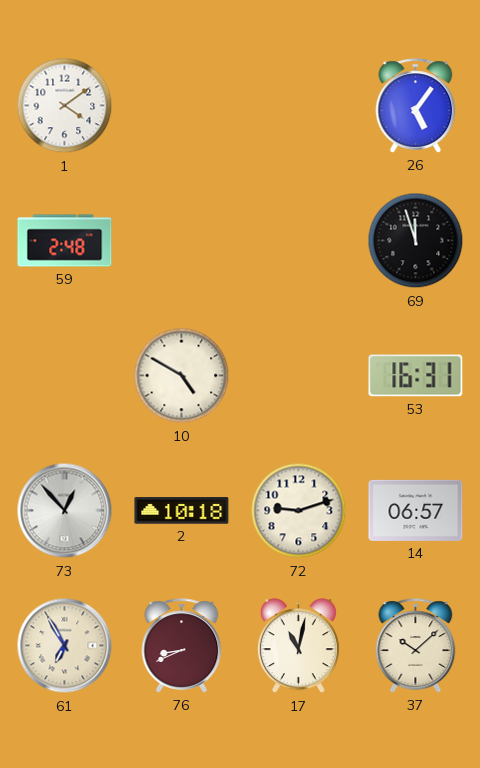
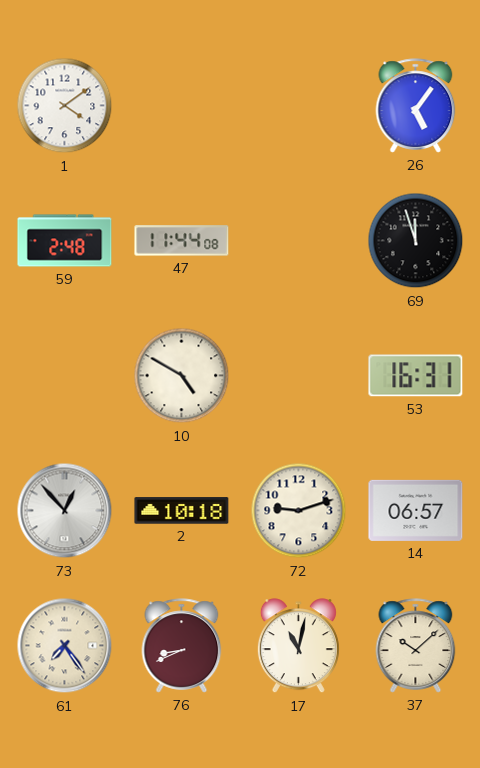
47: none -> 11:44 (182, 241)
61: 6:55 -> 7:24 (65, 646)
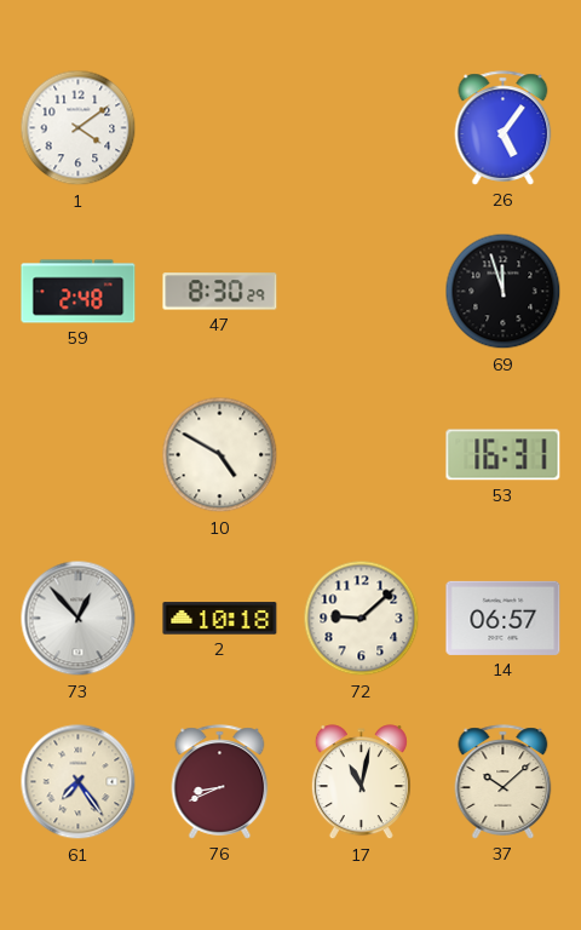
47: 11:44 -> 8:30 (220, 292)
72: 9:12 -> 9:08 (362, 619)
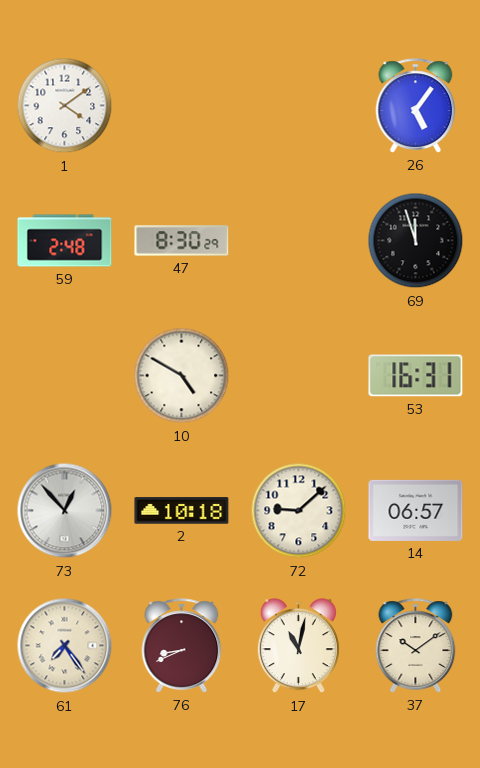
37: 10:08 -> 10:09 (416, 646)
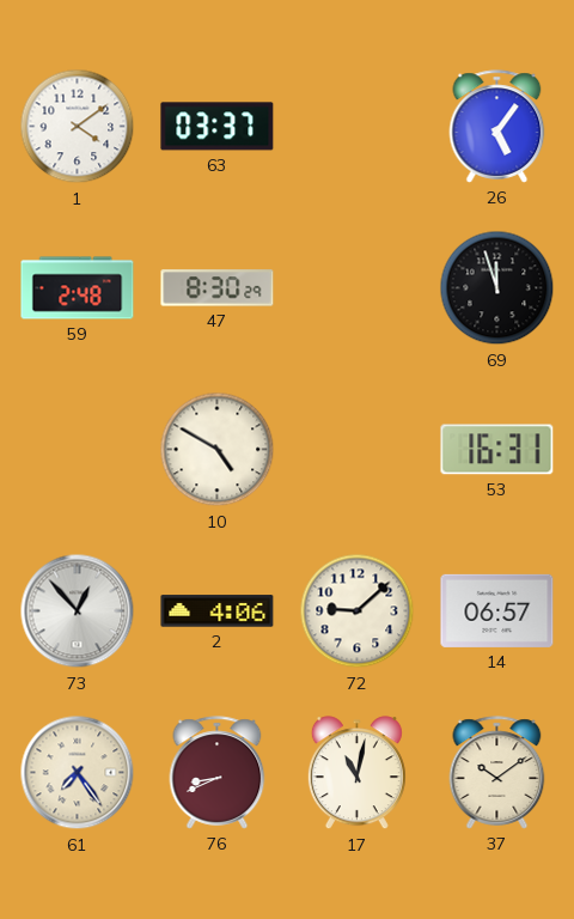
63: none -> 03:37 (218, 127)
2: 10:18 -> 4:06 (218, 611)
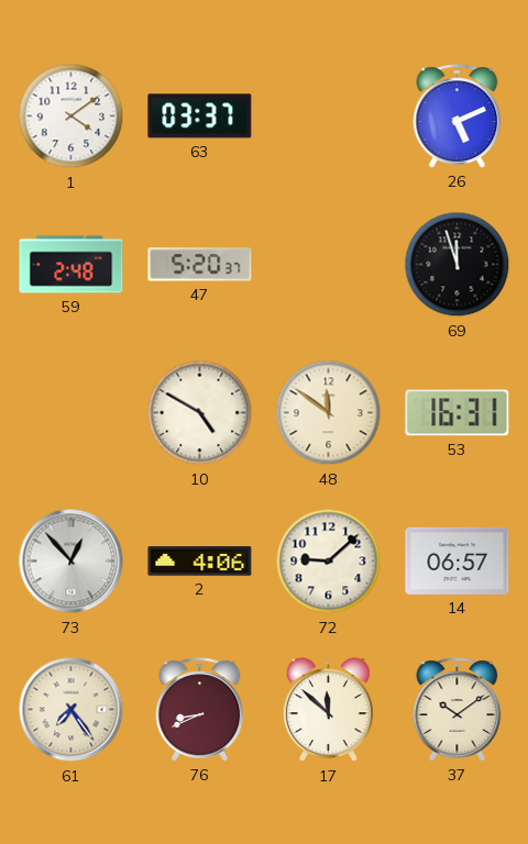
26: 5:06 -> 5:11 (458, 116)
47: 8:30 -> 5:20 (200, 265)
48: none -> 11:51 (329, 413)
17: 11:02 -> 11:52 (328, 710)
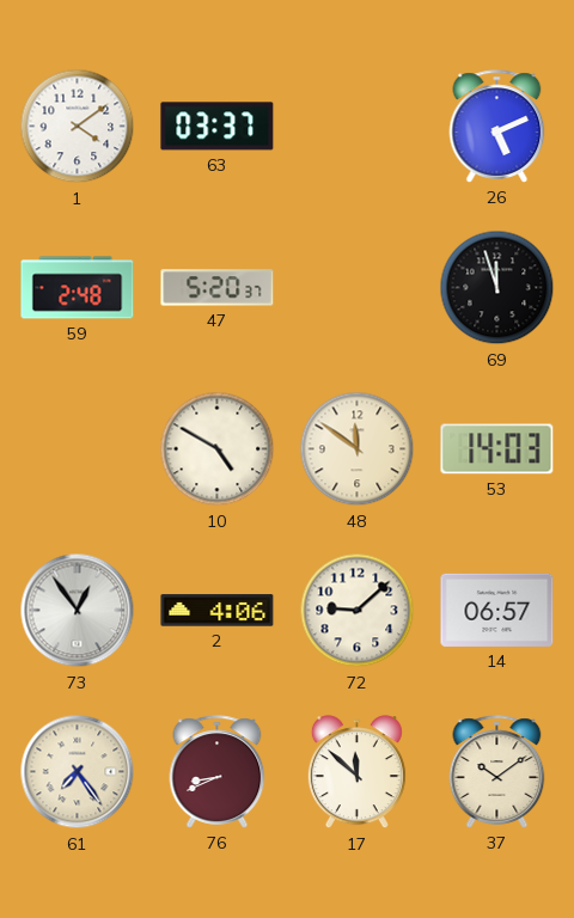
53: 16:31 -> 14:03 (497, 449)
73: 12:53 -> 12:54 (78, 611)
